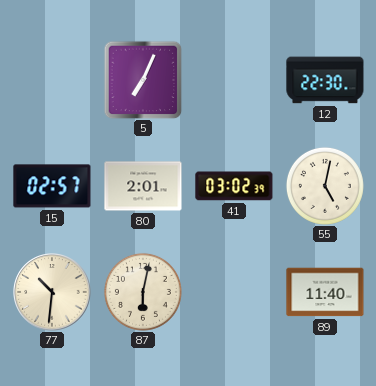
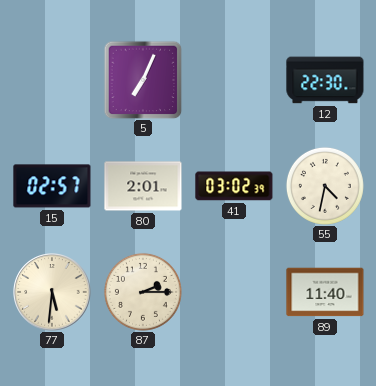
55: 5:02 -> 4:32 (325, 186)
77: 10:31 -> 5:31 (52, 292)
87: 6:02 -> 2:15 (143, 292)
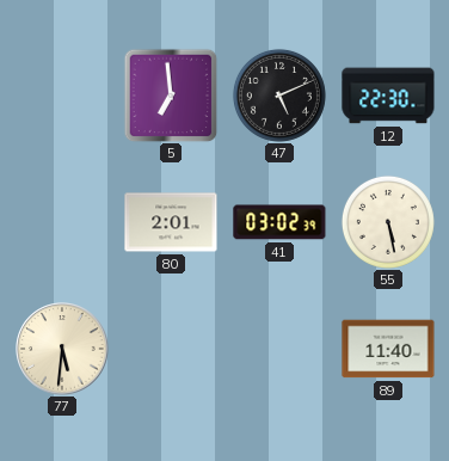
5: 7:04 -> 6:59 (171, 96)
47: none -> 5:11 (279, 96)
15: 02:57 -> none (52, 186)
55: 4:32 -> 5:28 (388, 222)
87: 2:15 -> none (143, 292)
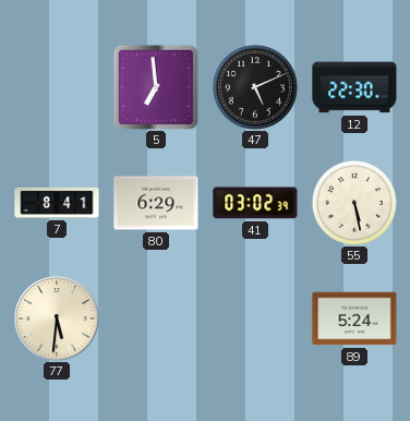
7: none -> 8:41 (57, 203)
80: 2:01 -> 6:29 (156, 203)
89: 11:40 -> 5:24 (354, 318)
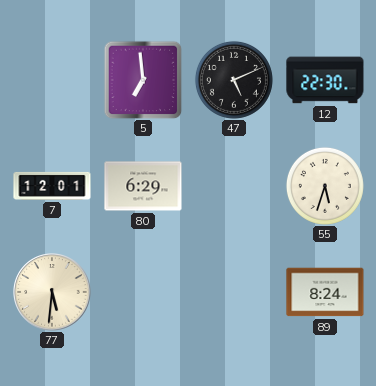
7: 8:41 -> 12:01 (52, 186)
41: 03:02 -> none (255, 203)
55: 5:28 -> 5:33 (325, 186)
89: 5:24 -> 8:24 (325, 292)
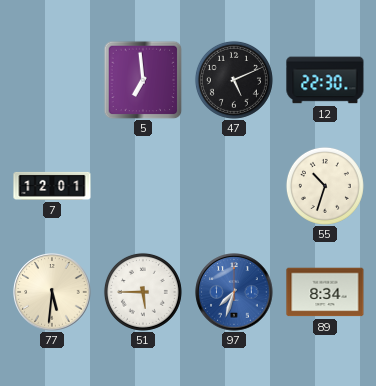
80: 6:29 -> none (143, 186)
55: 5:33 -> 10:33 (325, 186)
51: none -> 5:45 (143, 292)
97: none -> 7:33 (234, 292)
89: 8:24 -> 8:34 (325, 292)
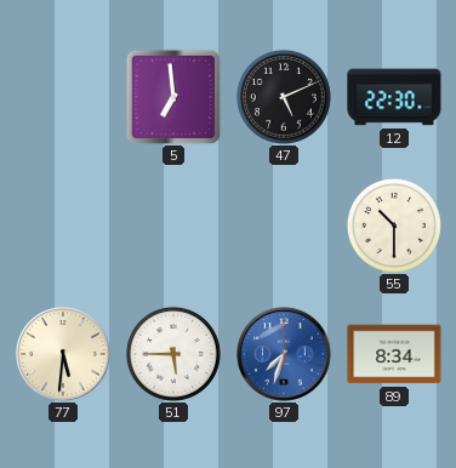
7: 12:01 -> none (52, 186)
55: 10:33 -> 10:30 (394, 226)
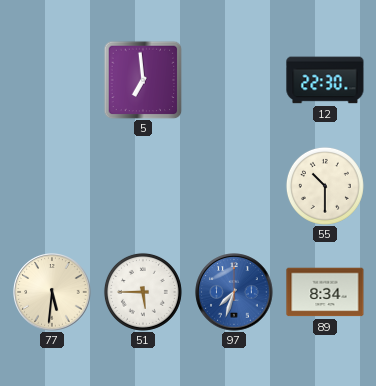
47: 5:11 -> none (284, 97)
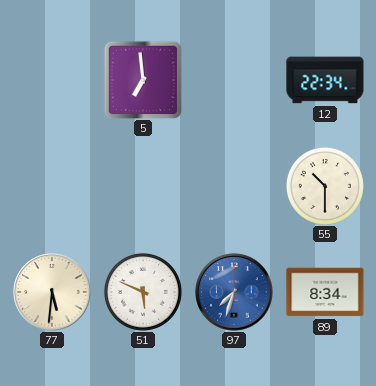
12: 22:30 -> 22:34 (325, 80)
51: 5:45 -> 5:49 (143, 292)
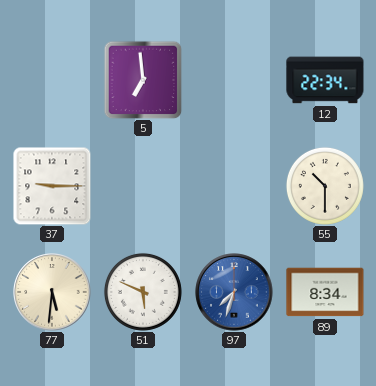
37: none -> 9:15 (52, 186)
